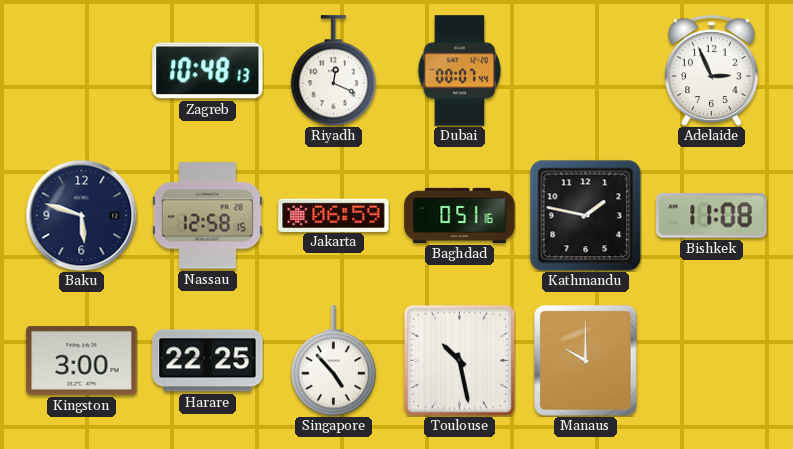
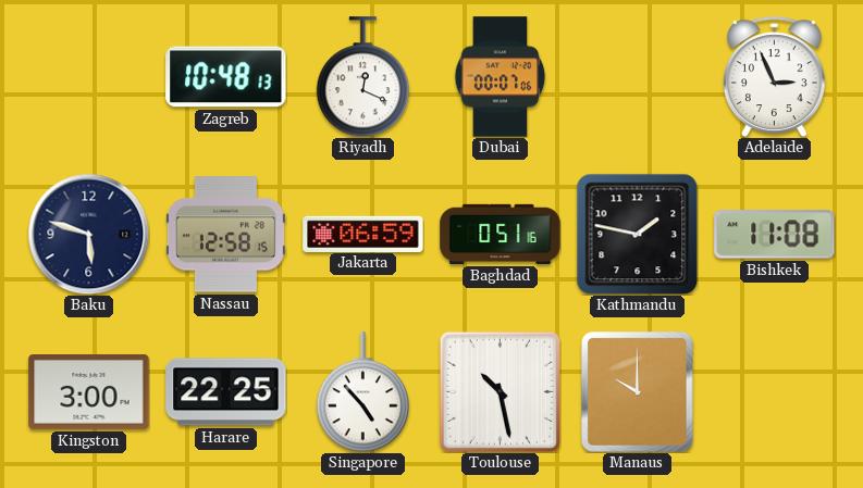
Dubai: 00:07:44 -> 00:07:06 (501, 77)
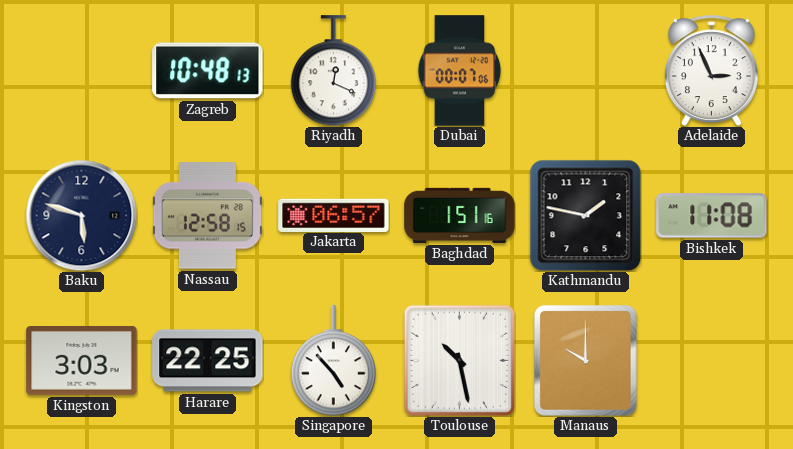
Jakarta: 06:59 -> 06:57 (334, 215)
Baghdad: 0:51 -> 1:51 (460, 215)
Kingston: 3:00 -> 3:03 (82, 361)
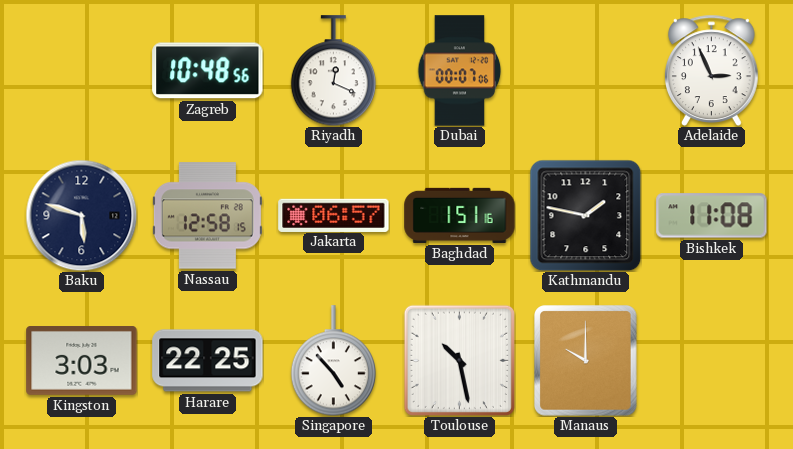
Zagreb: 10:48:13 -> 10:48:56 (208, 71)
